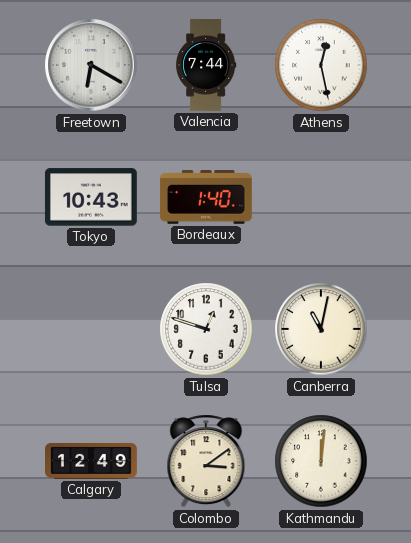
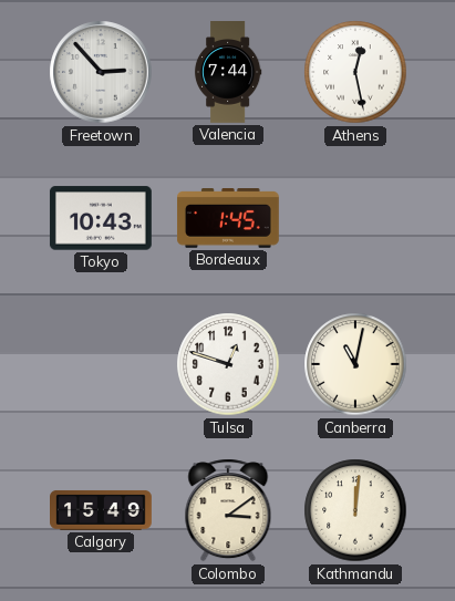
Freetown: 6:20 -> 2:53 (101, 72)
Bordeaux: 1:40 -> 1:45 (229, 219)
Calgary: 12:49 -> 15:49 (102, 510)
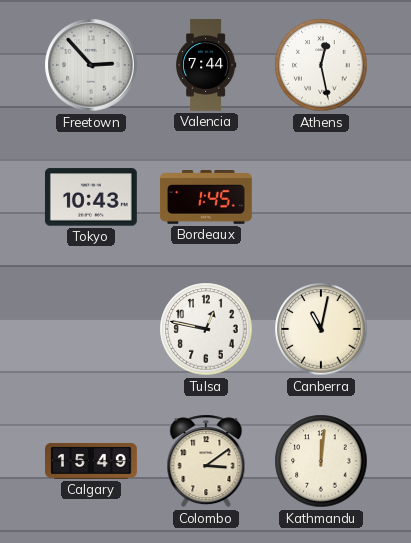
Tulsa: 12:48 -> 12:47 (206, 329)
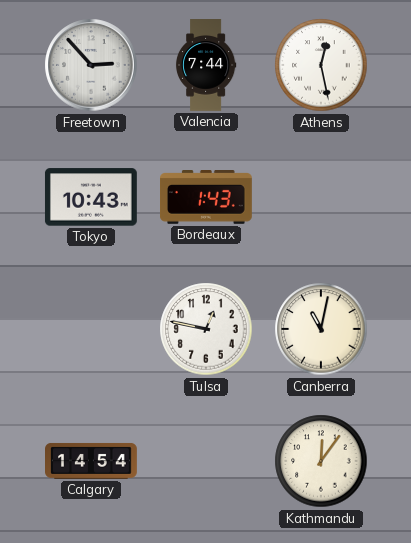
Bordeaux: 1:45 -> 1:43 (207, 198)
Calgary: 15:49 -> 14:54 (92, 461)
Colombo: 3:09 -> none (206, 461)
Kathmandu: 12:01 -> 12:06 (321, 461)
